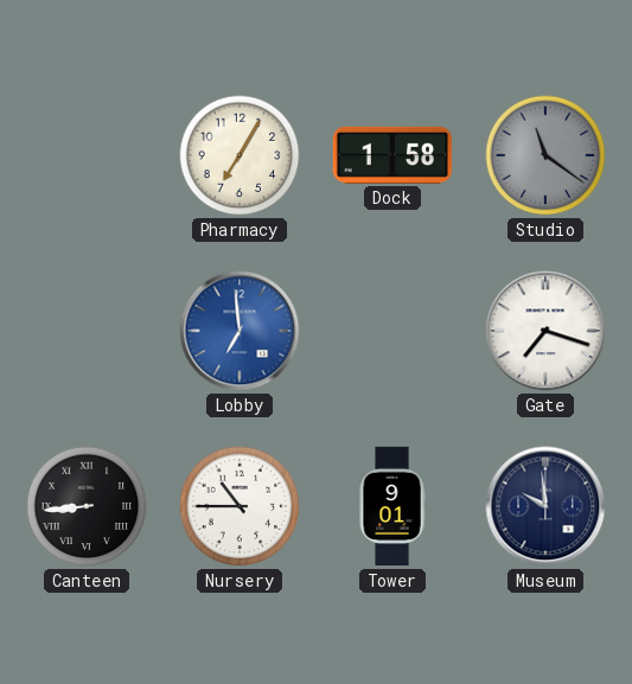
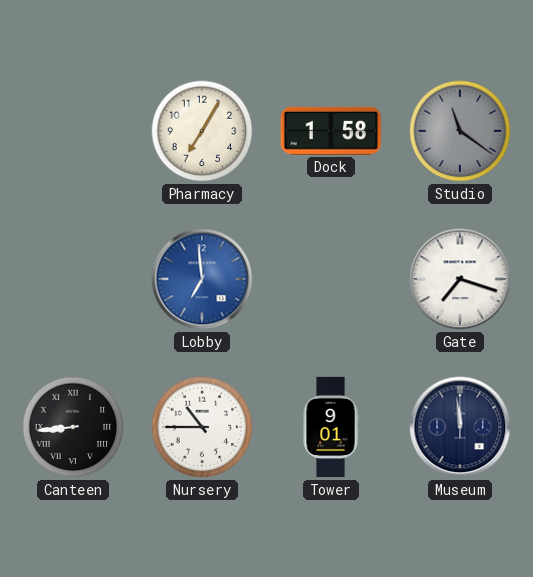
Museum: 9:59 -> 11:59 (460, 427)
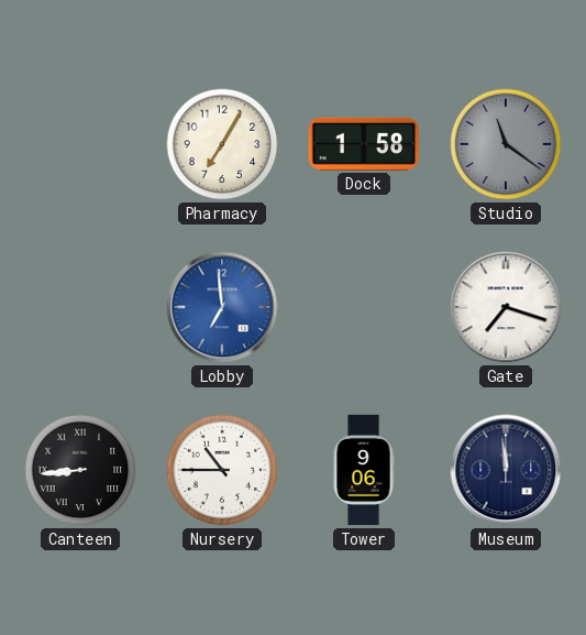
Tower: 9:01 -> 9:06 (364, 470)
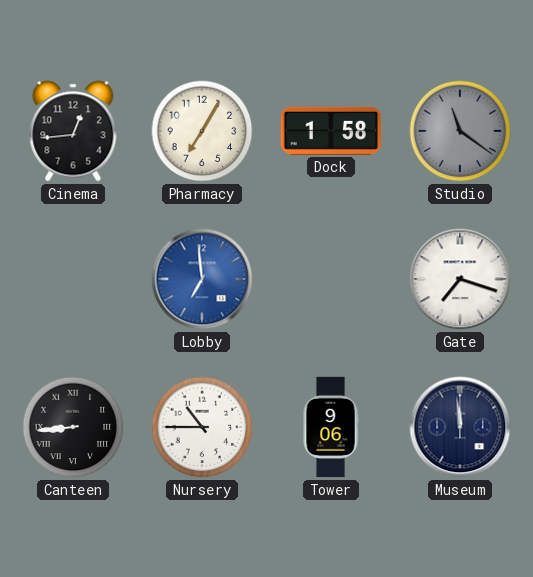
Cinema: none -> 12:44 (73, 131)
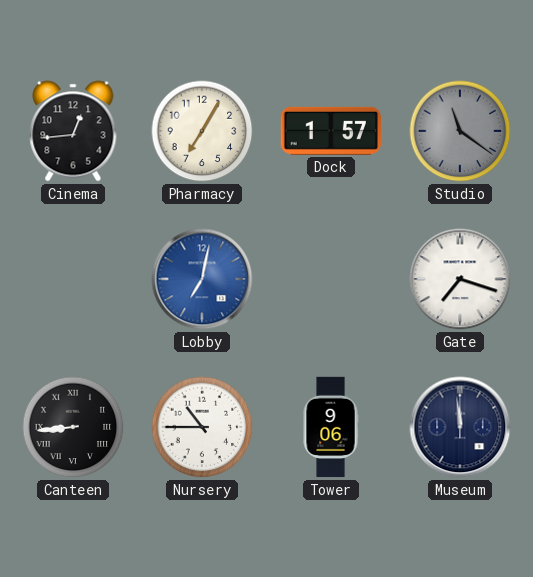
Dock: 1:58 -> 1:57 (330, 131)
Lobby: 6:59 -> 7:02 (202, 279)
